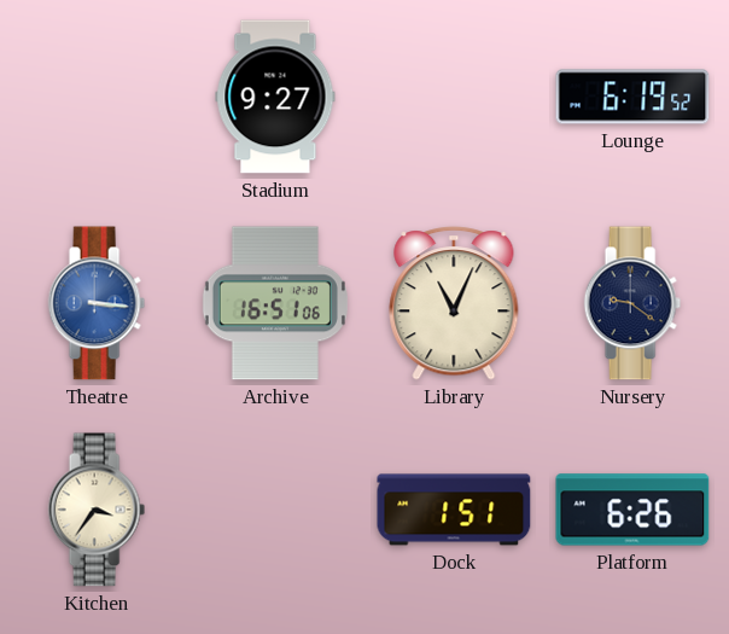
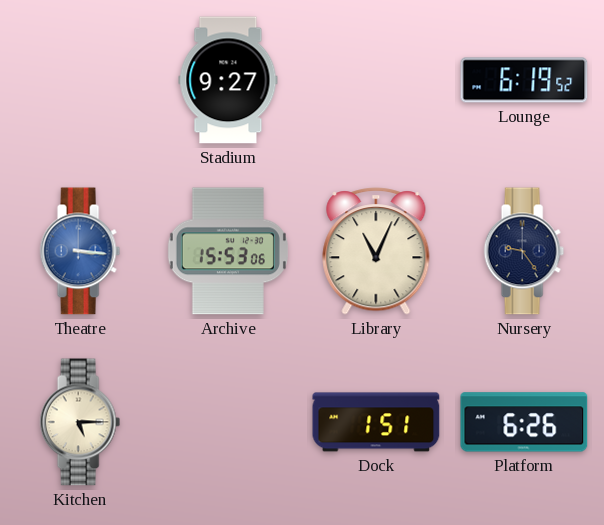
Archive: 16:51 -> 15:53 (228, 251)
Nursery: 9:21 -> 9:24 (524, 251)
Kitchen: 3:36 -> 5:15 (80, 422)
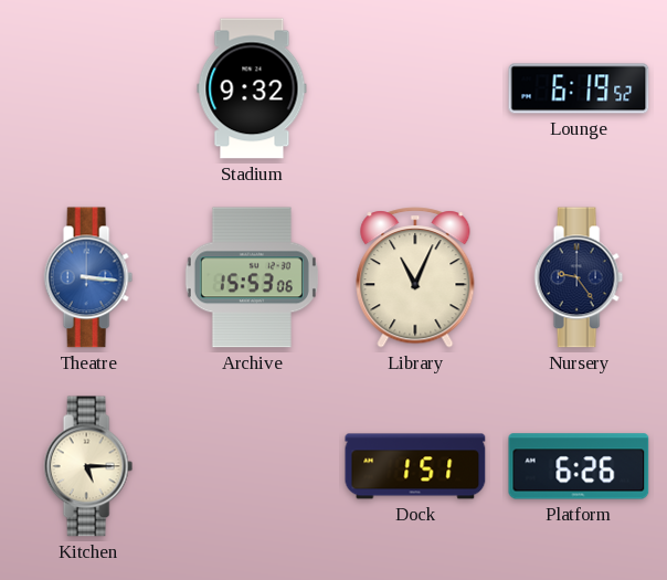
Stadium: 9:27 -> 9:32 (252, 88)
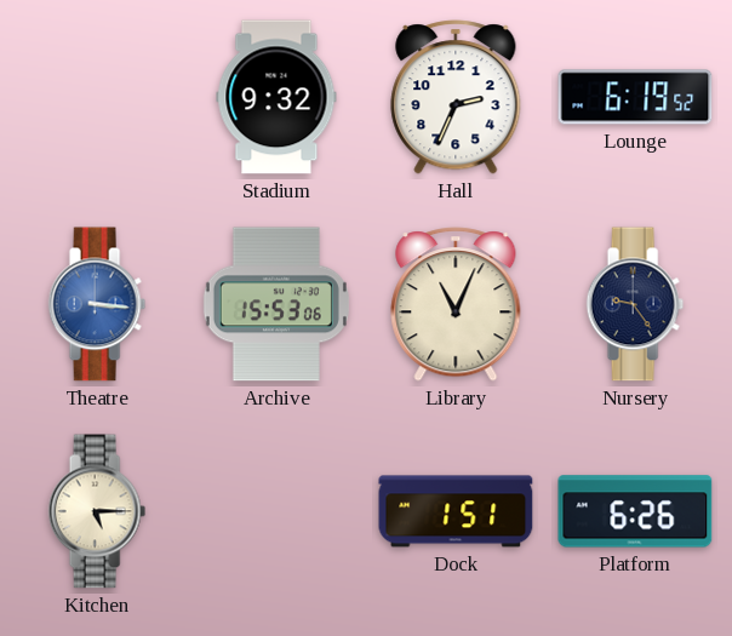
Hall: none -> 2:34 (456, 97)
